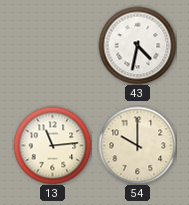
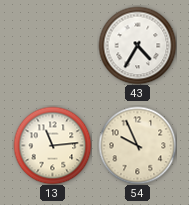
43: 4:32 -> 4:35 (137, 45)
54: 10:00 -> 9:56 (137, 145)
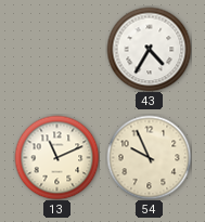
13: 11:14 -> 11:11 (56, 157)
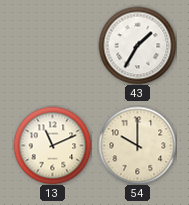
43: 4:35 -> 1:35 (137, 45)
54: 9:56 -> 10:00 (137, 145)
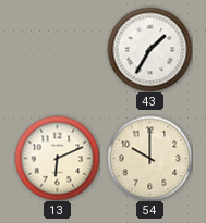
13: 11:11 -> 6:11 (57, 158)
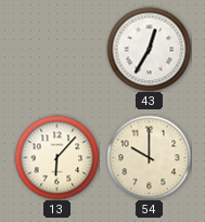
43: 1:35 -> 12:35 (149, 49)
13: 6:11 -> 6:07 (56, 157)
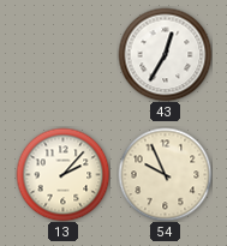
13: 6:07 -> 2:07 (62, 174)
54: 10:00 -> 9:56 (165, 174)
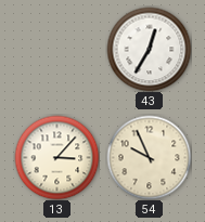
13: 2:07 -> 3:07 (56, 157)
